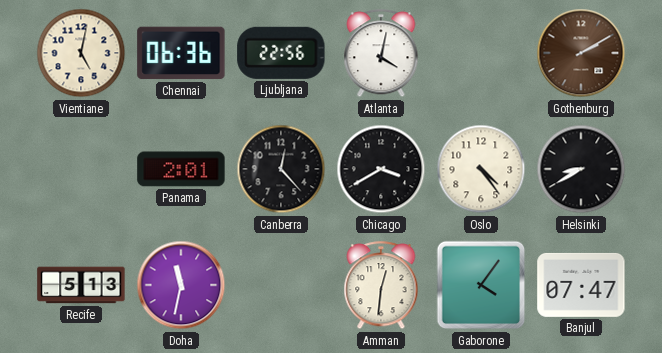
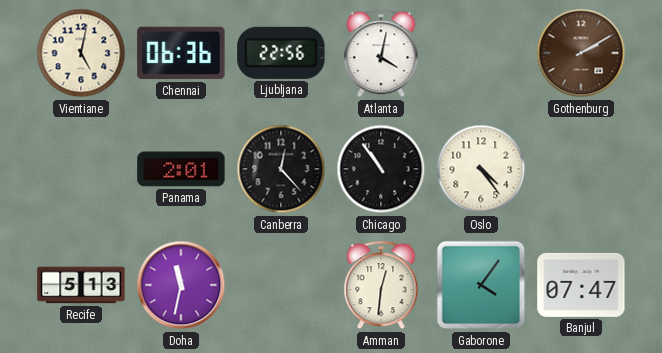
Chicago: 3:40 -> 10:54 (381, 169)
Helsinki: 8:40 -> none (581, 169)
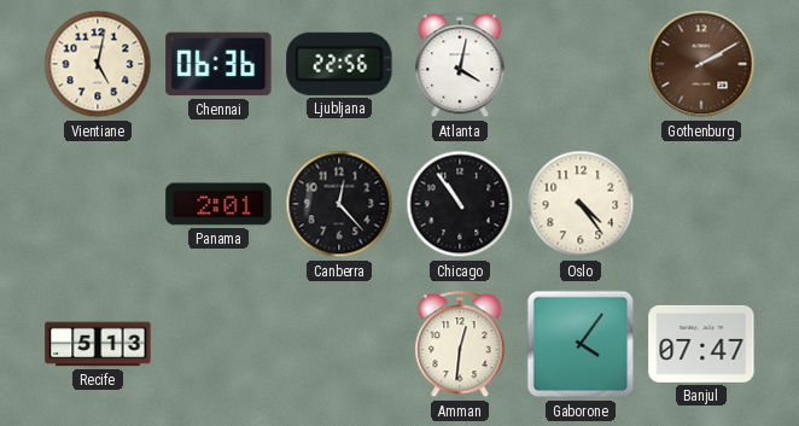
Doha: 11:32 -> none (181, 285)
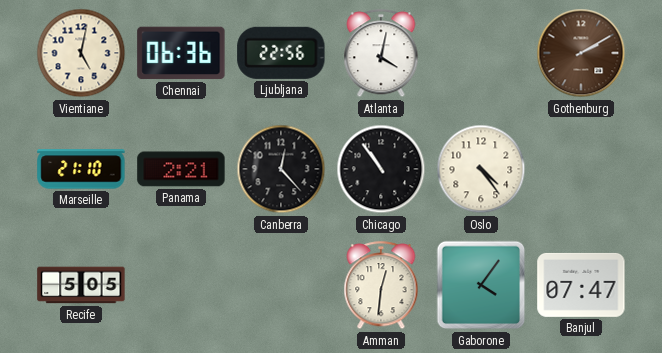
Marseille: none -> 21:10 (81, 169)
Panama: 2:01 -> 2:21 (181, 169)
Recife: 5:13 -> 5:05 (81, 285)
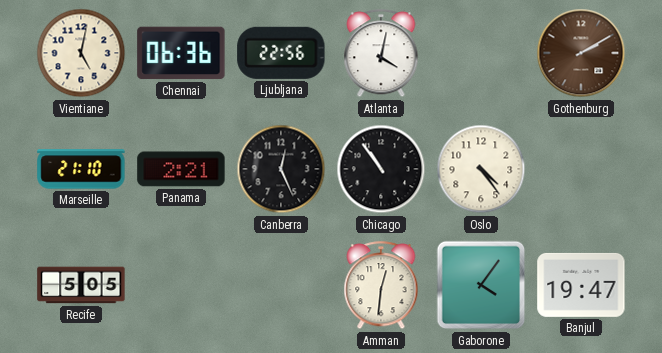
Canberra: 12:23 -> 12:26 (281, 169)
Banjul: 07:47 -> 19:47 (581, 285)
